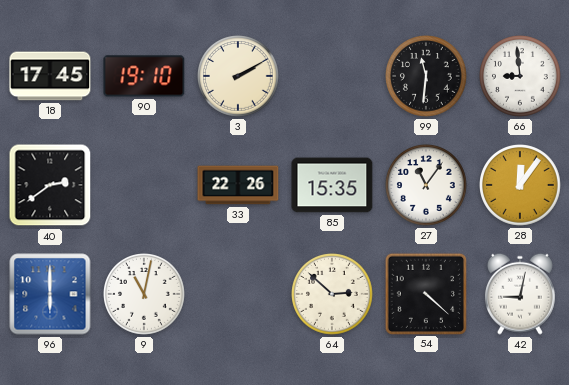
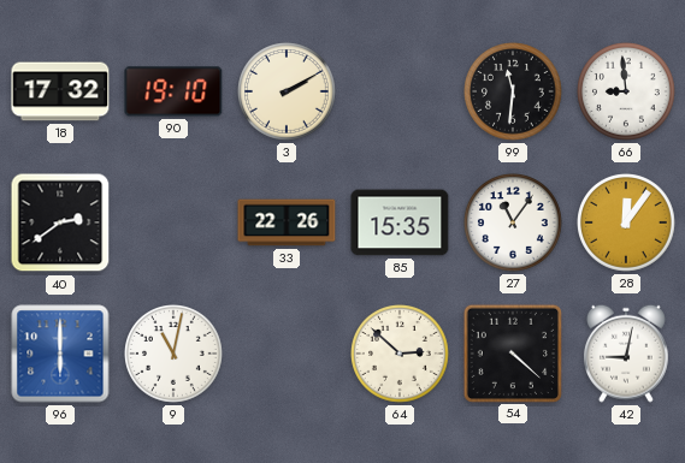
18: 17:45 -> 17:32 (60, 91)
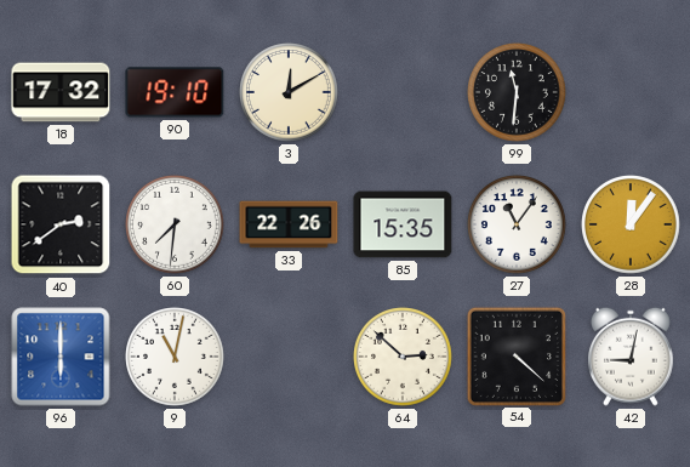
3: 2:10 -> 12:10 (290, 93)
66: 8:59 -> none (627, 93)
60: none -> 7:31 (176, 226)
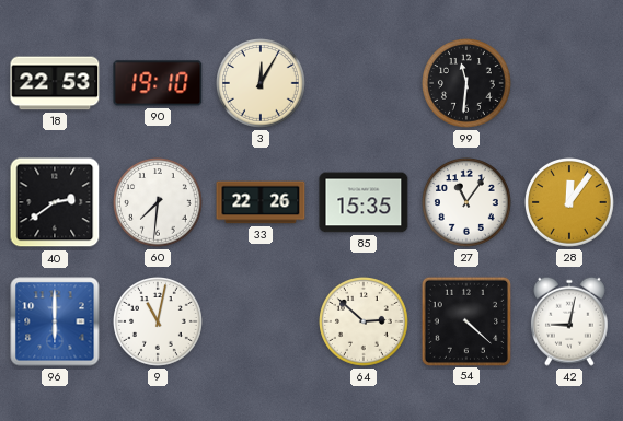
18: 17:32 -> 22:53 (55, 83)
3: 12:10 -> 12:05 (262, 84)
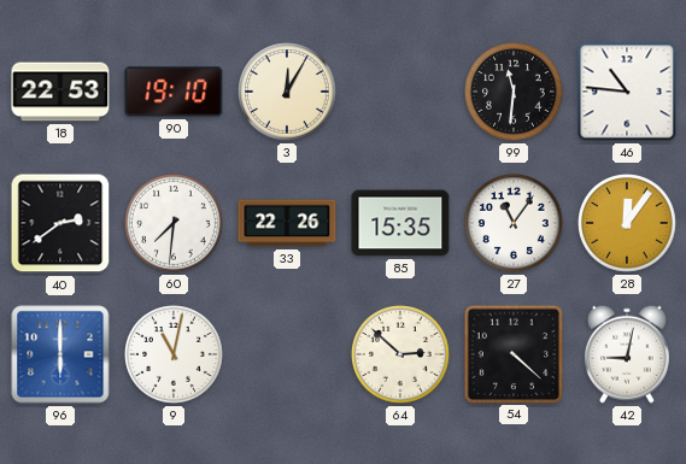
46: none -> 10:46 (627, 92)
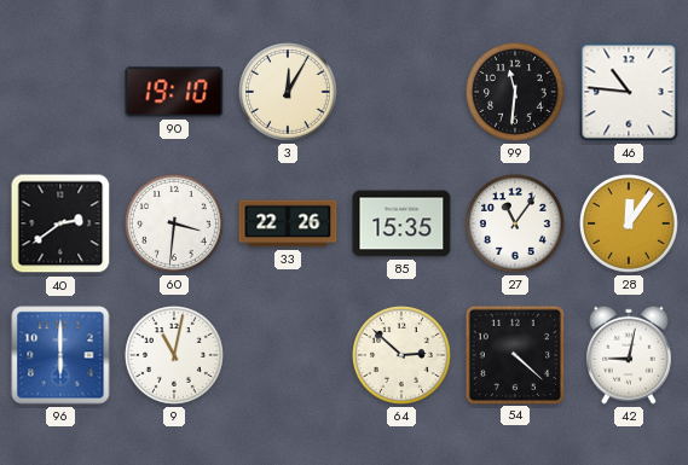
18: 22:53 -> none (60, 92)
60: 7:31 -> 3:31 (175, 225)
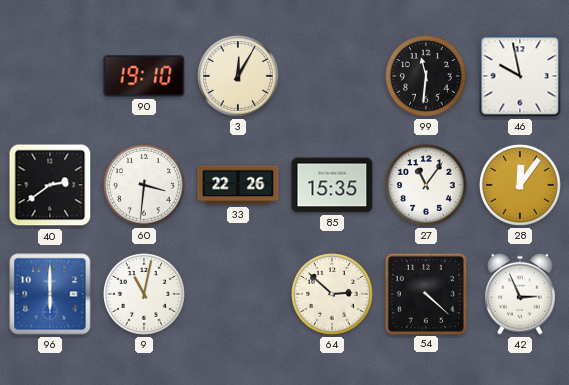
46: 10:46 -> 9:58 (520, 76)
42: 9:02 -> 2:56 (520, 294)
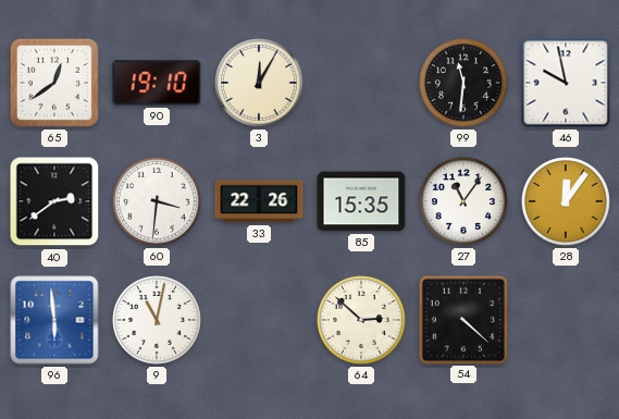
65: none -> 12:39 (54, 83)
96: 6:00 -> 5:59 (54, 320)
42: 2:56 -> none (520, 294)
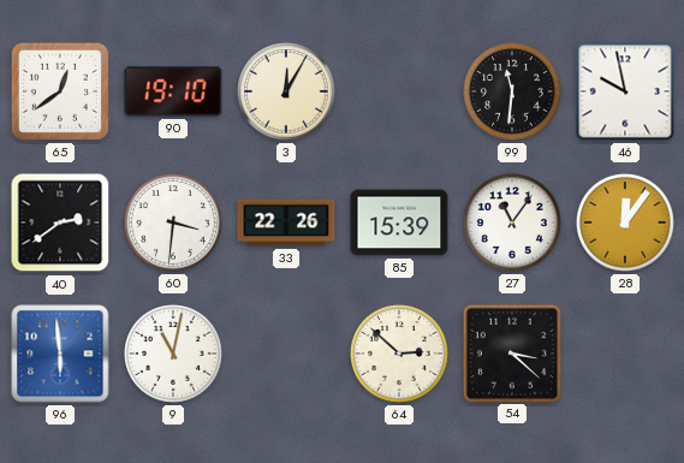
85: 15:35 -> 15:39 (399, 222)
54: 4:22 -> 3:22 (511, 352)
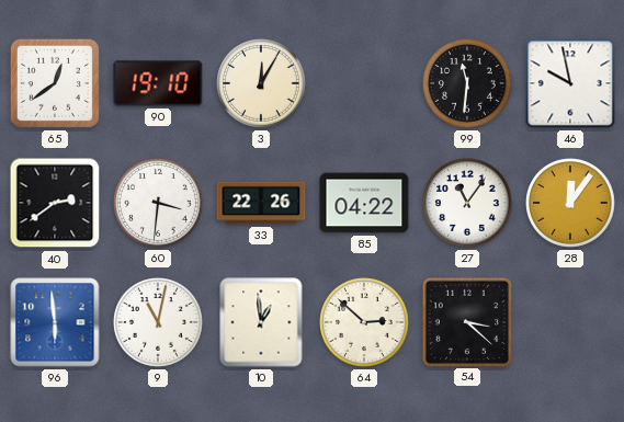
85: 15:39 -> 04:22 (364, 203)
10: none -> 12:59 (261, 322)
